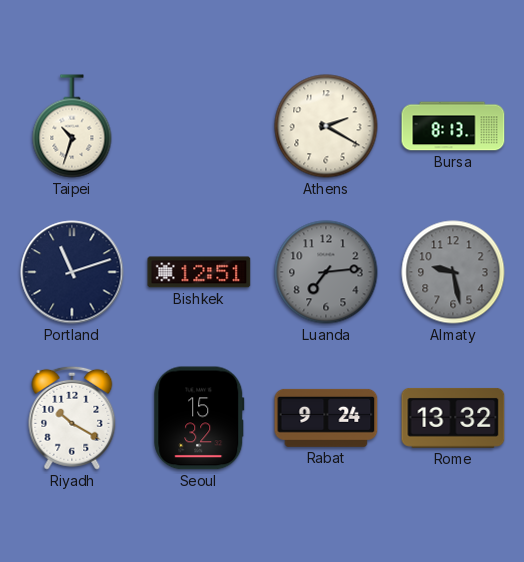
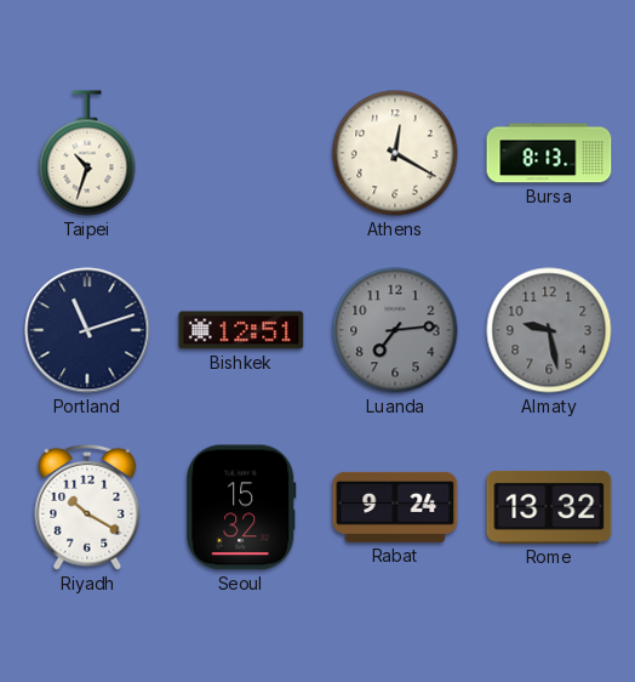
Athens: 2:20 -> 12:20 (395, 153)
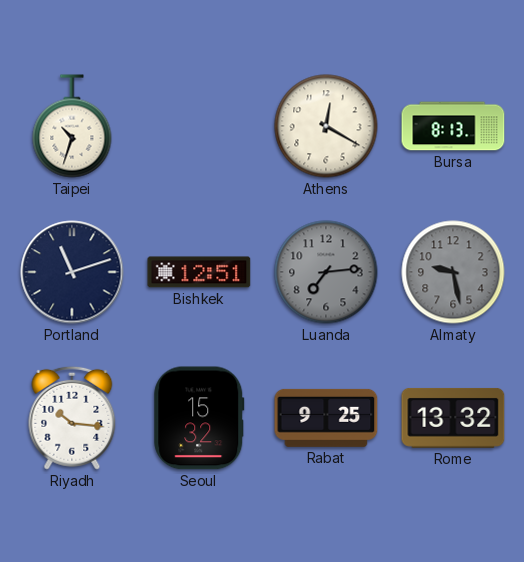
Riyadh: 10:20 -> 10:16 (72, 418)
Rabat: 9:24 -> 9:25 (326, 418)
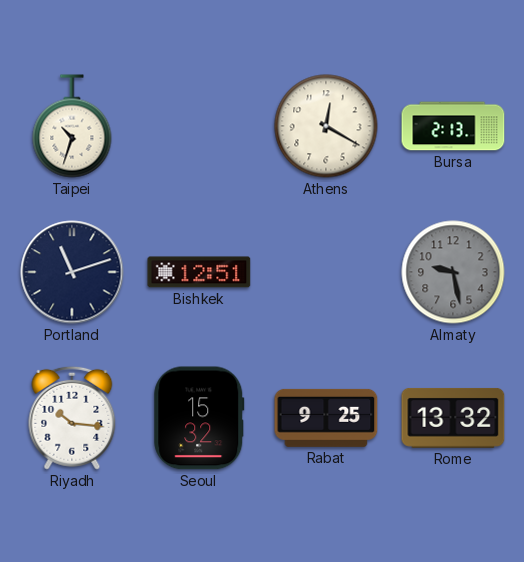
Bursa: 8:13 -> 2:13 (453, 126)
Luanda: 7:14 -> none (326, 272)
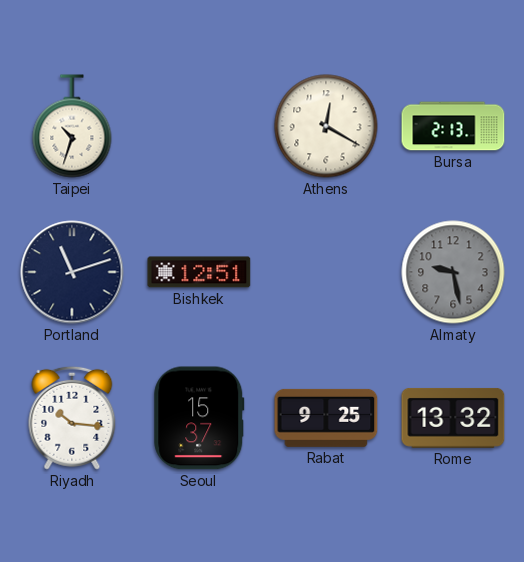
Seoul: 15:32 -> 15:37 (199, 418)
